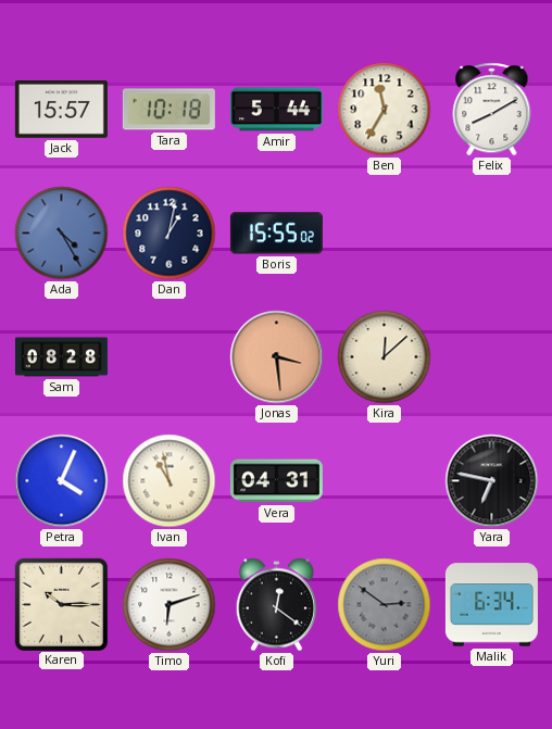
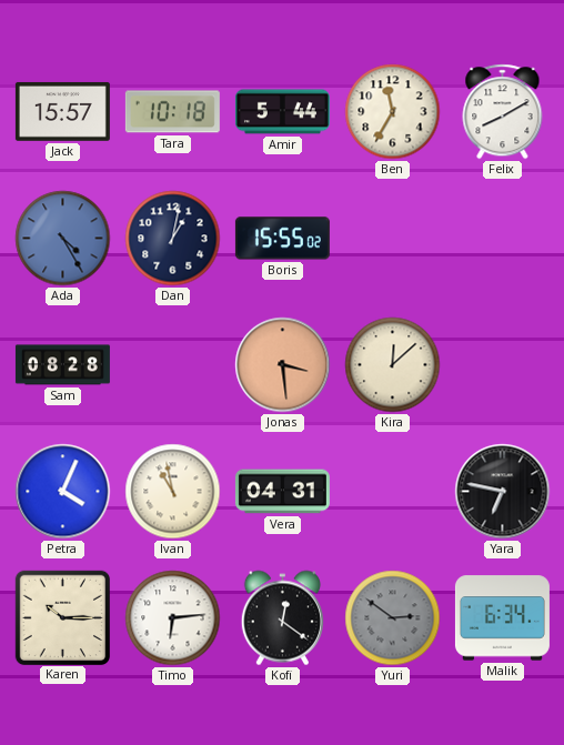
Timo: 6:12 -> 6:14 (173, 618)
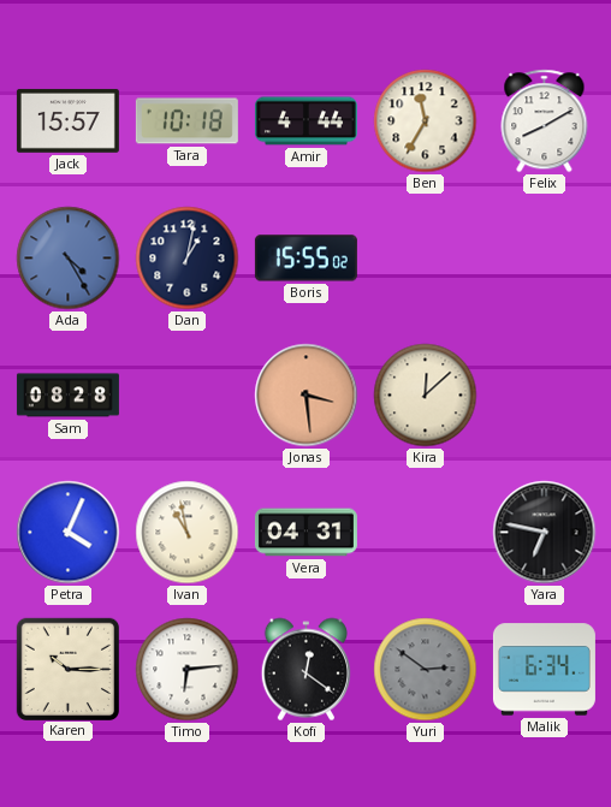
Amir: 5:44 -> 4:44 (305, 121)
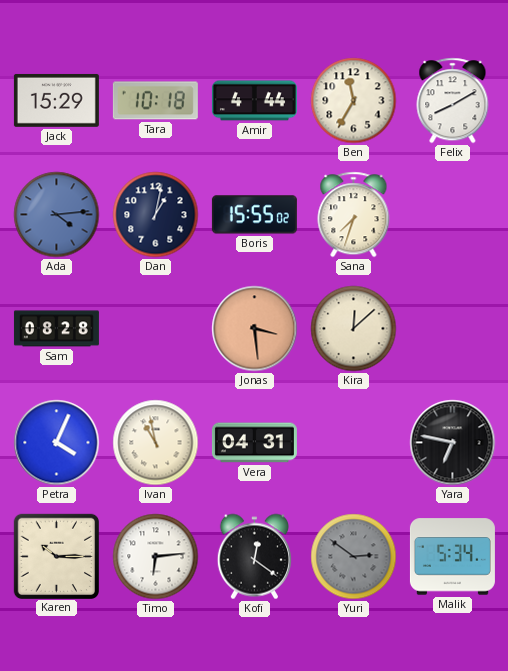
Jack: 15:57 -> 15:29 (56, 100)
Ada: 4:25 -> 4:14 (57, 215)
Sana: none -> 7:33 (354, 215)
Malik: 6:34 -> 5:34 (452, 557)
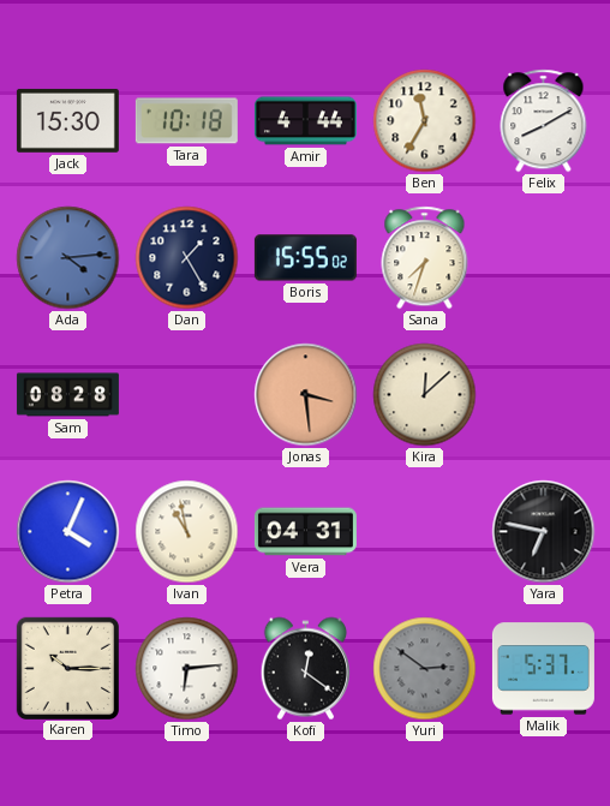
Jack: 15:29 -> 15:30 (67, 120)
Dan: 1:02 -> 1:25 (187, 258)
Malik: 5:34 -> 5:37 (543, 669)
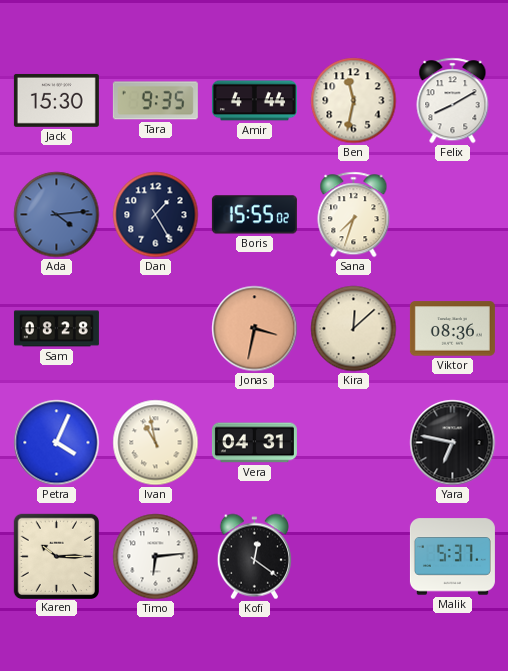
Tara: 10:18 -> 9:35 (155, 101)
Ben: 11:35 -> 11:32 (354, 101)
Jonas: 3:29 -> 3:32 (255, 329)
Viktor: none -> 08:36 (452, 329)
Yuri: 2:51 -> none (425, 669)
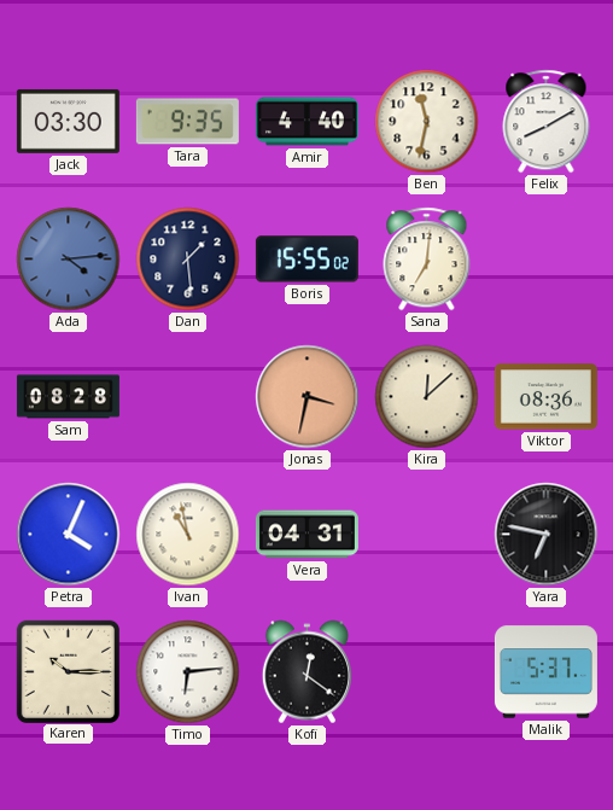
Jack: 15:30 -> 03:30 (68, 121)
Amir: 4:44 -> 4:40 (306, 122)
Dan: 1:25 -> 1:29 (188, 260)
Sana: 7:33 -> 7:01 (427, 260)
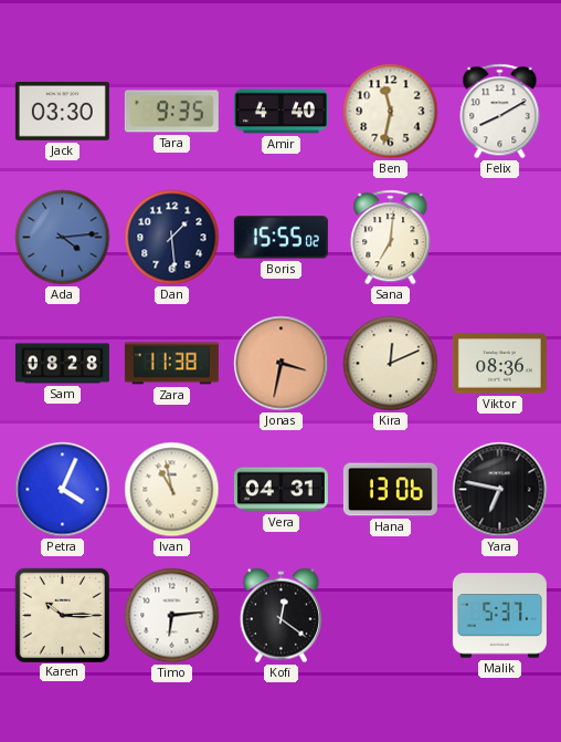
Zara: none -> 11:38 (171, 364)
Kira: 12:08 -> 12:11 (391, 364)
Hana: none -> 13:06 (390, 490)
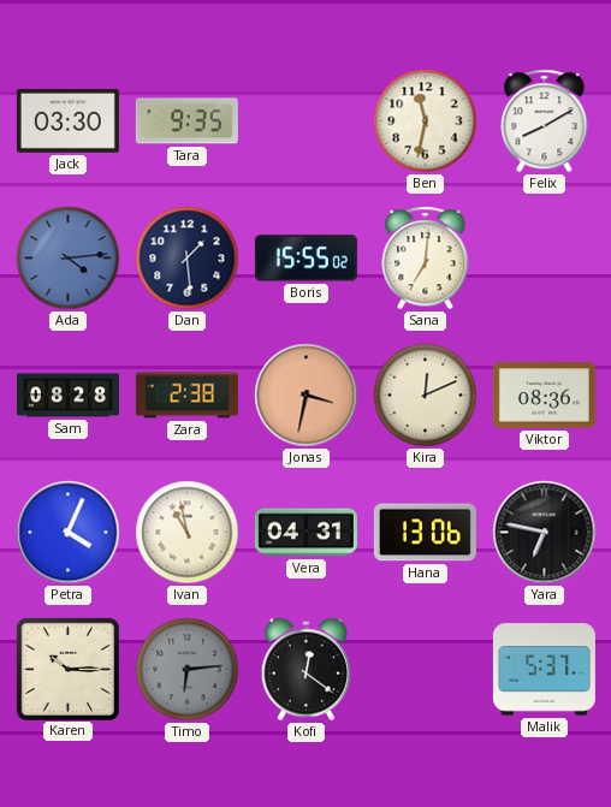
Amir: 4:40 -> none (280, 112)
Zara: 11:38 -> 2:38 (186, 396)
Timo dial: white -> grey (188, 670)
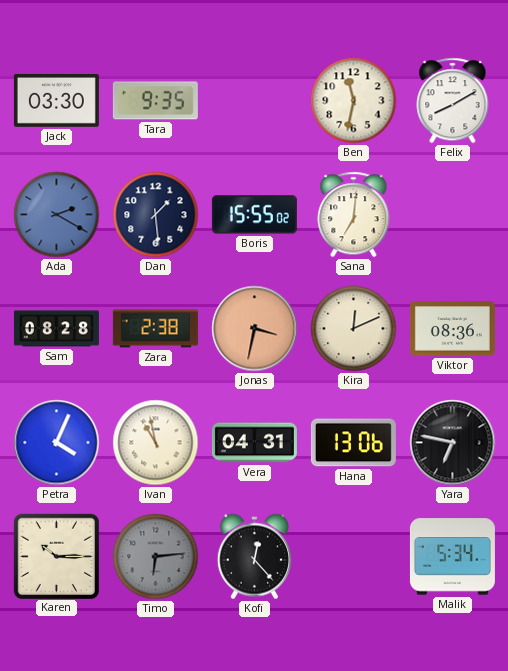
Ada: 4:14 -> 2:20 (57, 215)
Kofi: 12:21 -> 12:23 (254, 557)
Malik: 5:37 -> 5:34 (452, 557)
